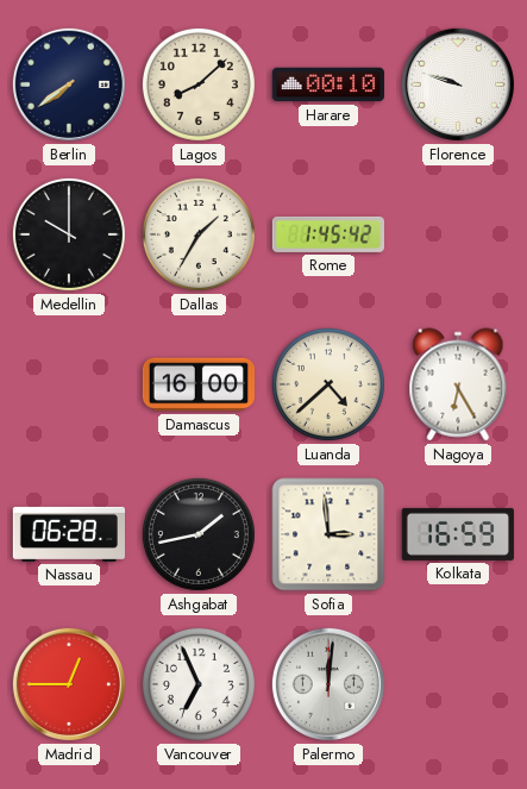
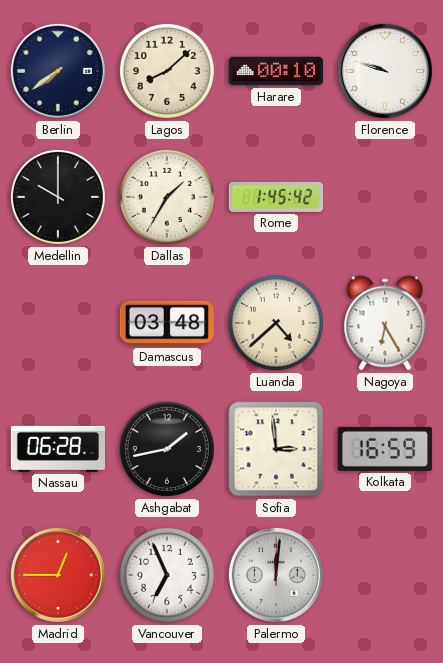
Damascus: 16:00 -> 03:48 (166, 323)
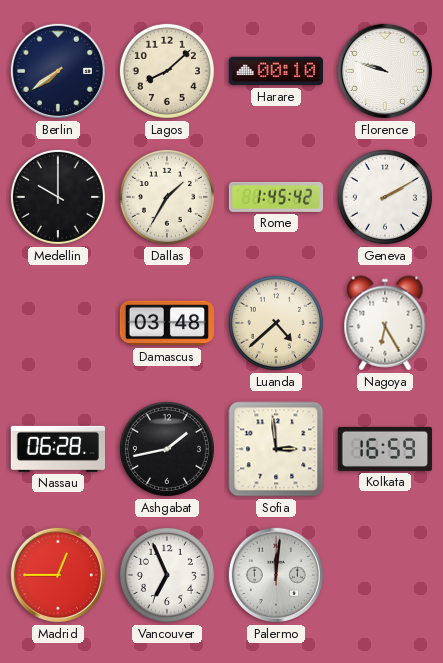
Geneva: none -> 2:10 (385, 197)
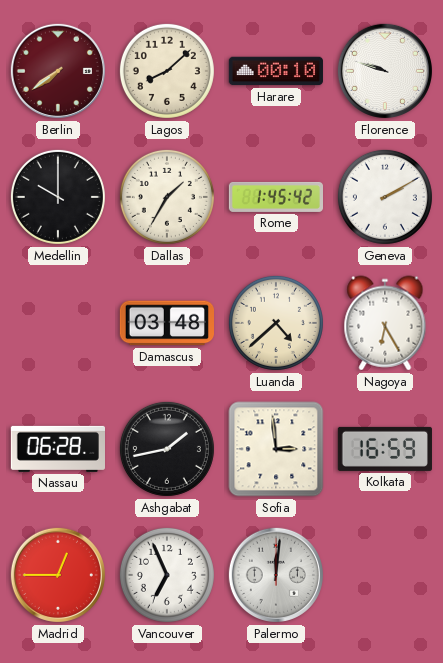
Berlin dial: navy -> burgundy (58, 71)
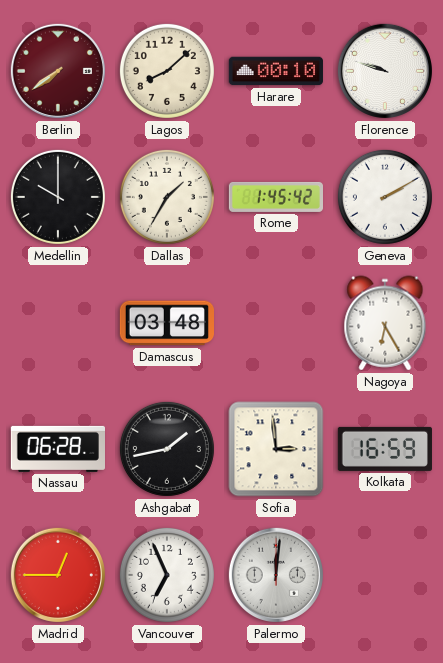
Luanda: 4:38 -> none (276, 323)
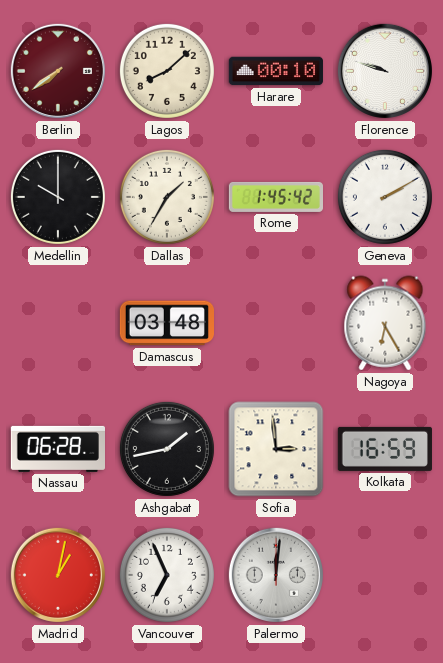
Madrid: 12:45 -> 1:02 (58, 575)
